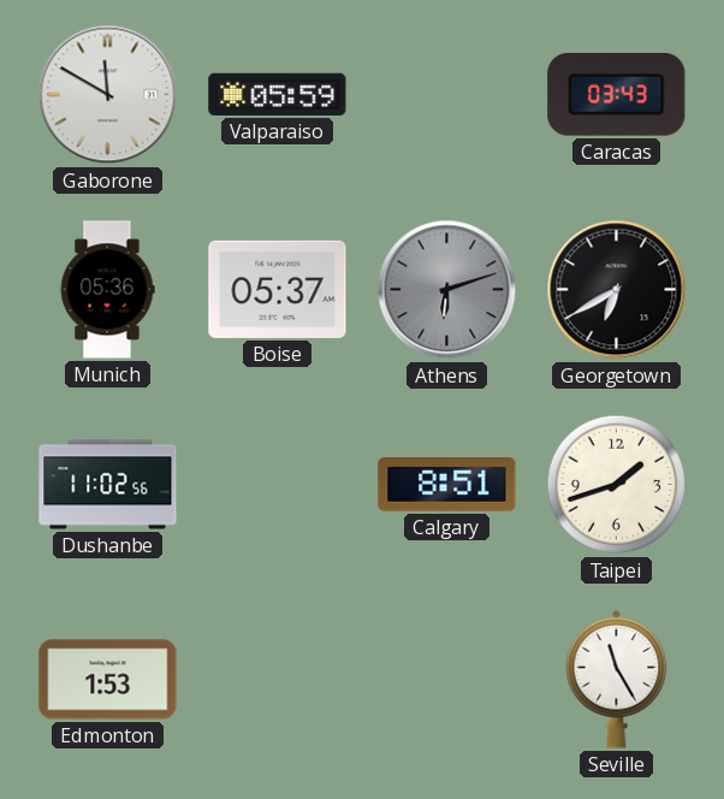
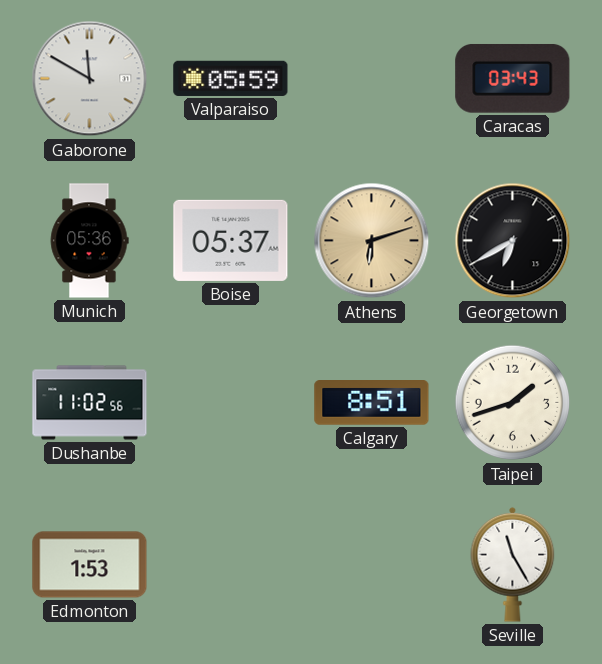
Athens dial: grey -> champagne (372, 241)
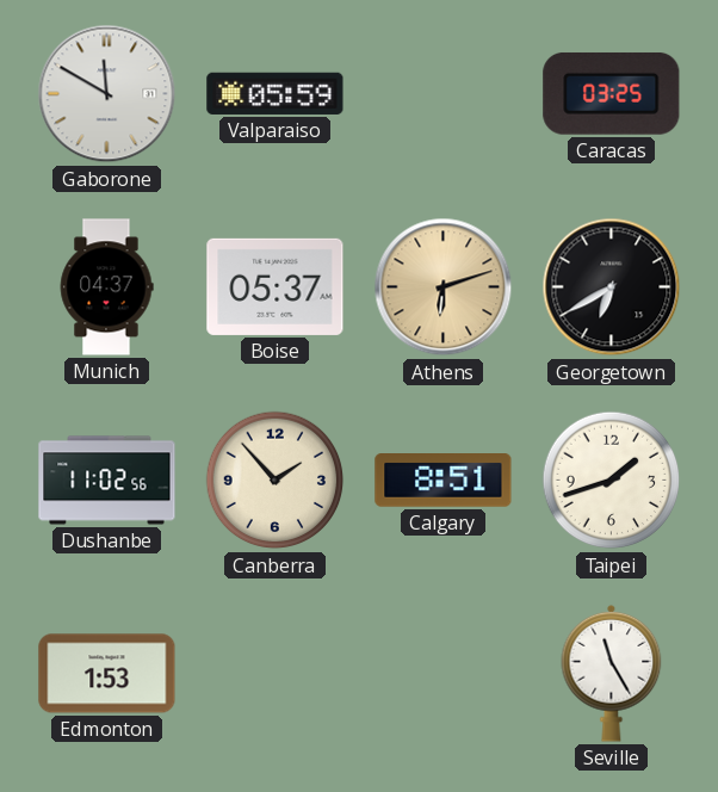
Caracas: 03:43 -> 03:25 (612, 93)
Munich: 05:36 -> 04:37 (106, 287)
Canberra: none -> 1:53 (276, 481)
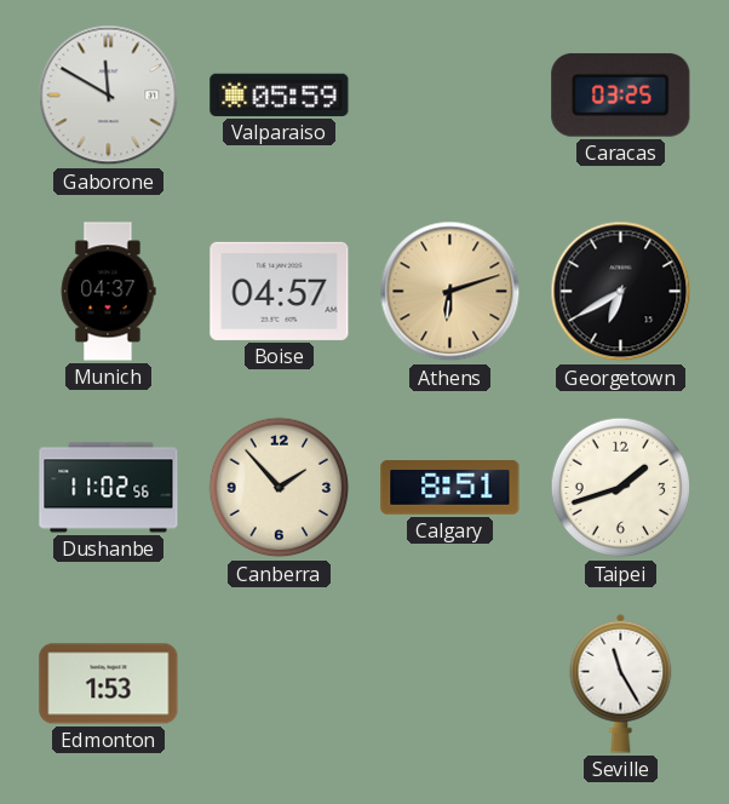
Boise: 05:37 -> 04:57 (280, 291)
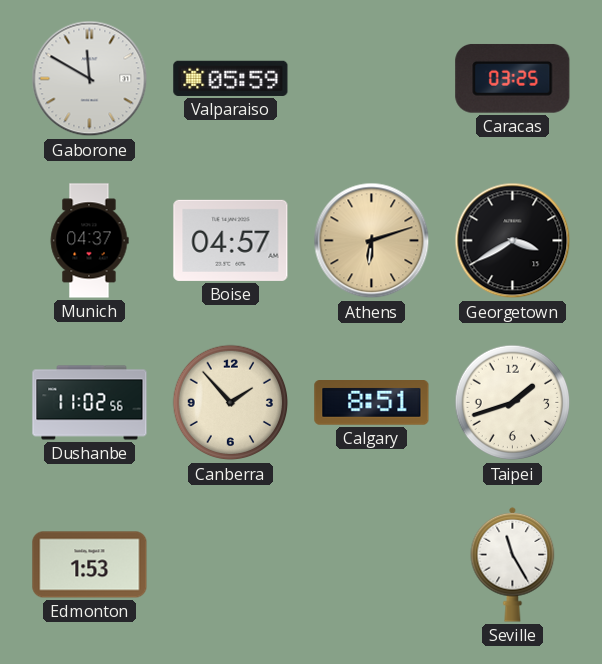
Georgetown: 6:40 -> 3:40 (513, 241)
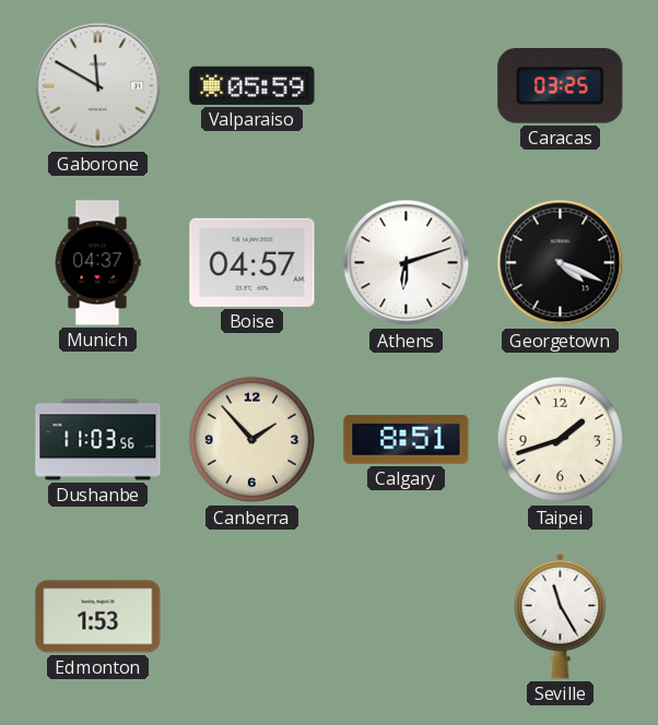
Athens dial: champagne -> white (407, 263)
Georgetown: 3:40 -> 4:19 (561, 263)
Dushanbe: 11:02 -> 11:03 (98, 440)
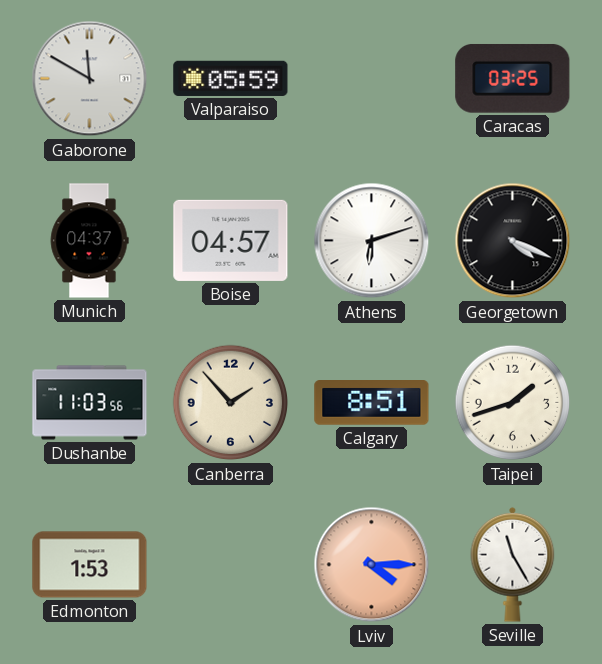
Lviv: none -> 4:15 (372, 565)
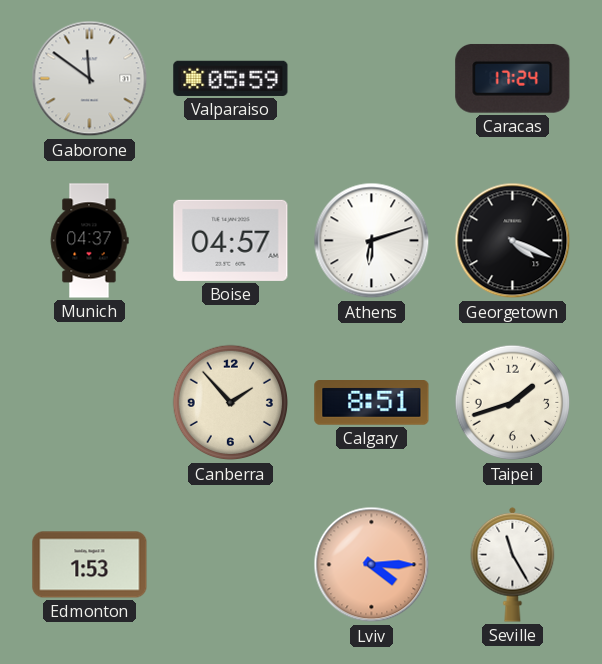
Gaborone: 11:50 -> 11:51 (90, 79)
Caracas: 03:25 -> 17:24 (513, 78)
Dushanbe: 11:03 -> none (90, 403)
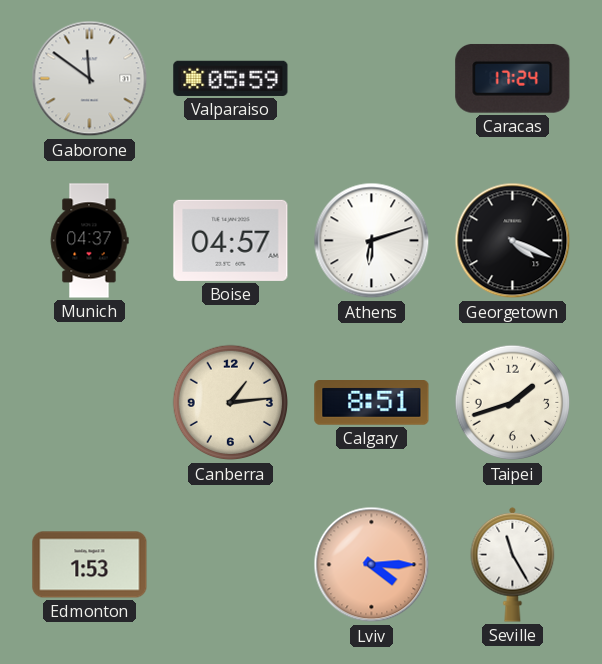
Canberra: 1:53 -> 1:14 (231, 403)
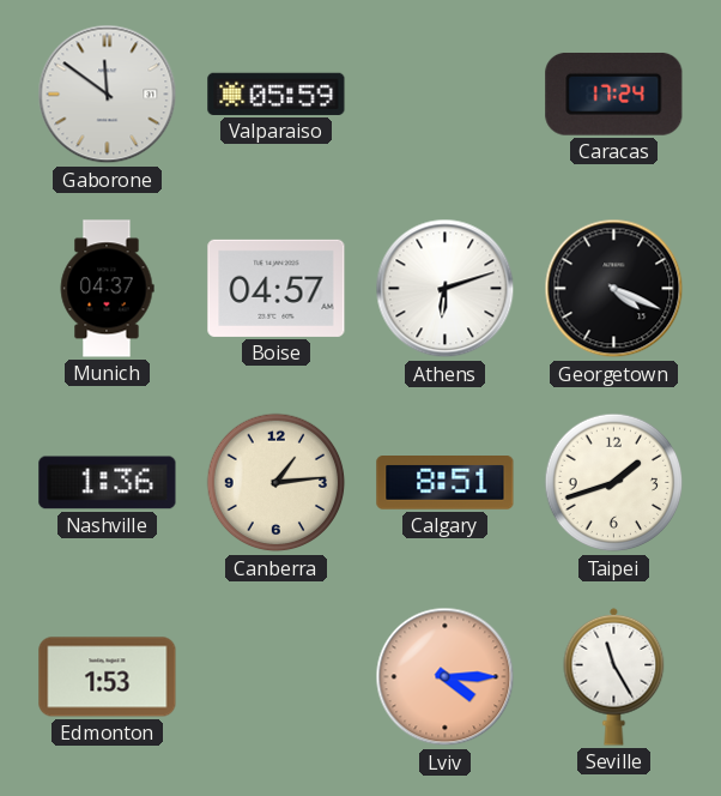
Nashville: none -> 1:36 (108, 483)
